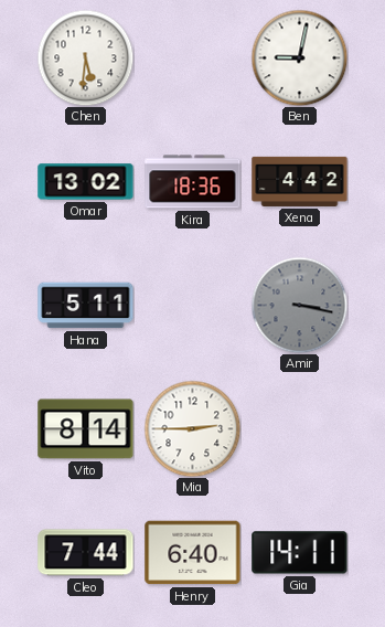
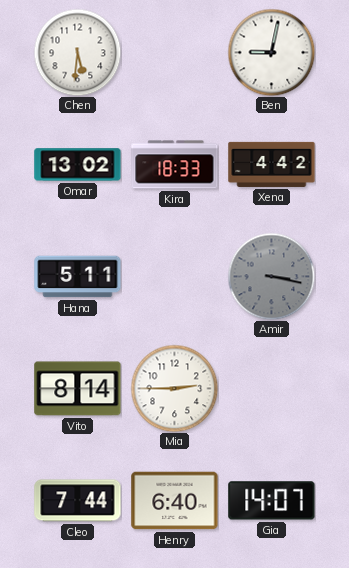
Kira: 18:36 -> 18:33 (175, 165)
Gia: 14:11 -> 14:07 (272, 501)
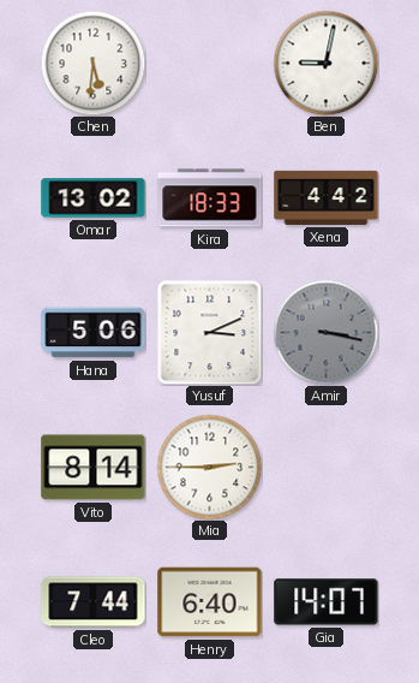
Hana: 5:11 -> 5:06 (94, 333)
Yusuf: none -> 3:11 (209, 332)
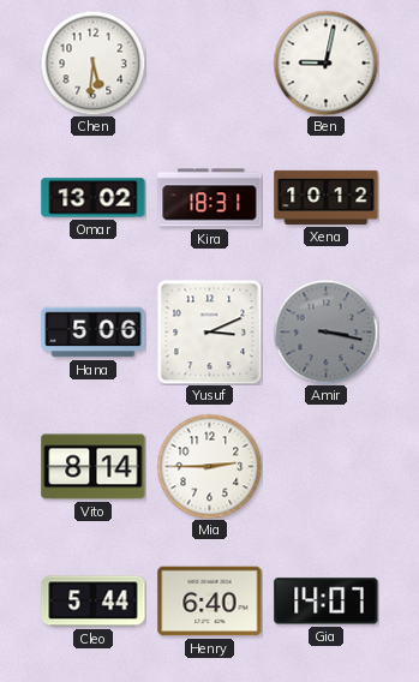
Kira: 18:33 -> 18:31 (210, 198)
Xena: 4:42 -> 10:12 (327, 197)
Cleo: 7:44 -> 5:44 (94, 602)
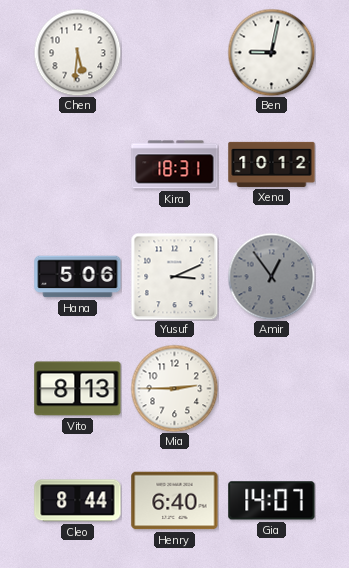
Omar: 13:02 -> none (94, 198)
Amir: 3:17 -> 12:54 (271, 276)
Vito: 8:14 -> 8:13 (78, 389)
Cleo: 5:44 -> 8:44 (78, 501)
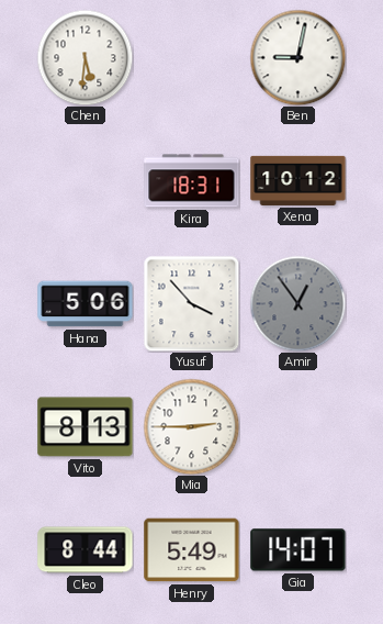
Yusuf: 3:11 -> 3:53 (191, 303)
Henry: 6:40 -> 5:49 (192, 550)
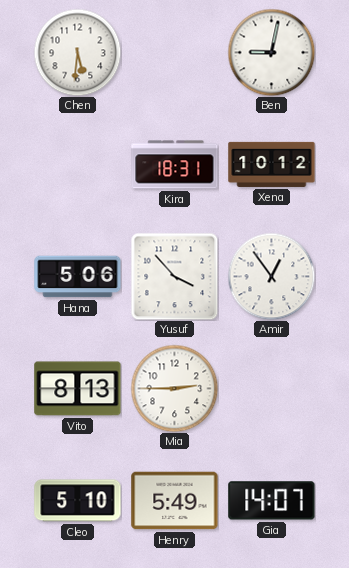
Amir dial: grey -> white (271, 276)
Cleo: 8:44 -> 5:10 (78, 501)
